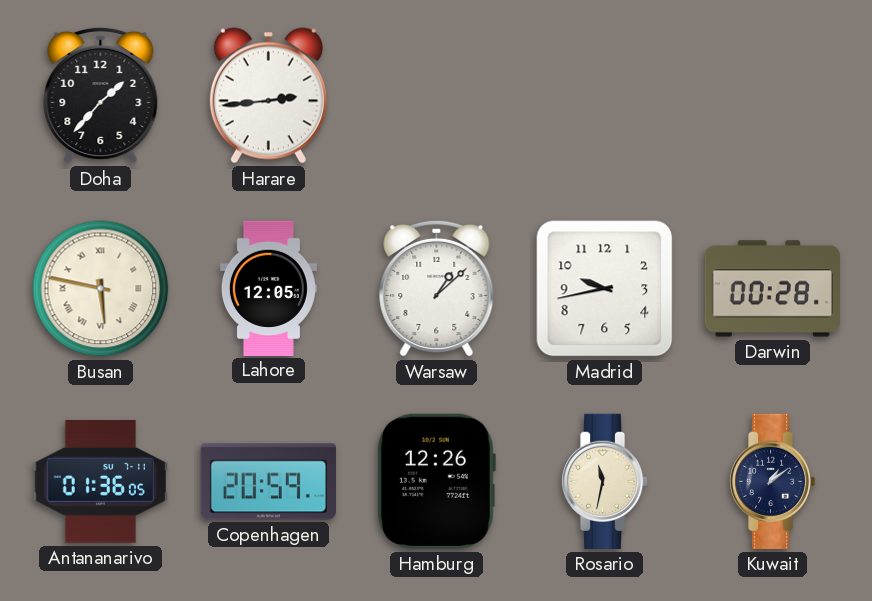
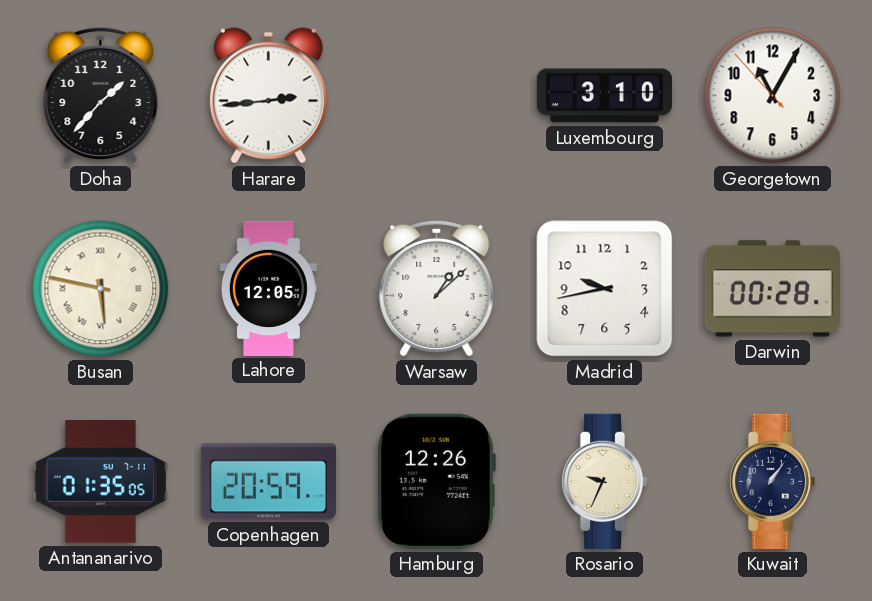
Luxembourg: none -> 3:10 (604, 96)
Georgetown: none -> 11:04 (773, 96)
Antananarivo: 01:36 -> 01:35 (100, 482)
Rosario: 11:32 -> 9:34 (604, 481)
Kuwait: 1:09 -> 1:06 (772, 481)
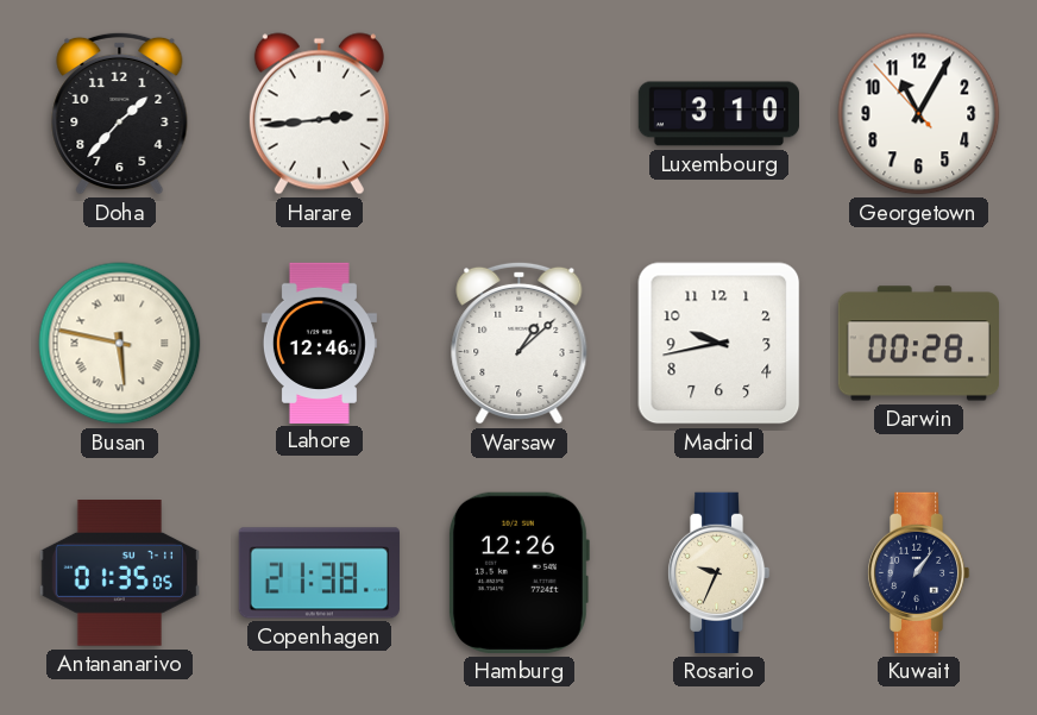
Lahore: 12:05 -> 12:46 (319, 343)
Copenhagen: 20:59 -> 21:38 (319, 573)
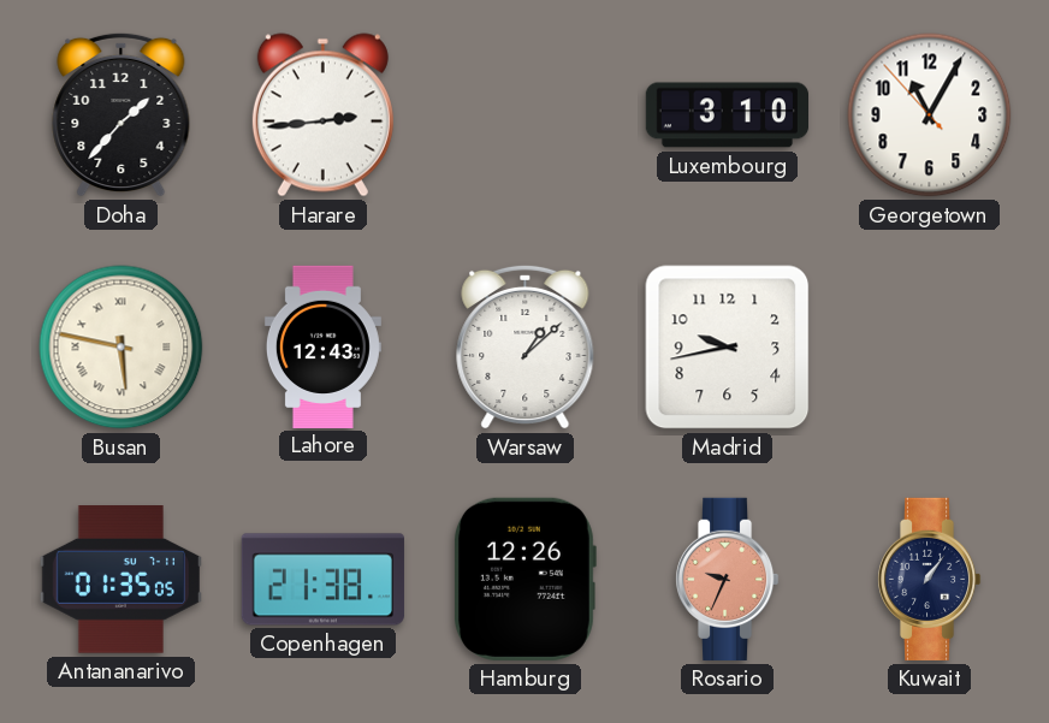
Lahore: 12:46 -> 12:43 (322, 346)
Darwin: 00:28 -> none (918, 344)
Rosario dial: cream -> salmon (727, 579)
